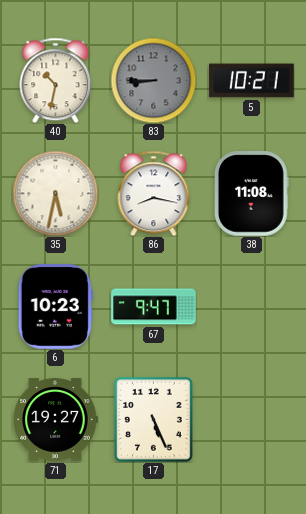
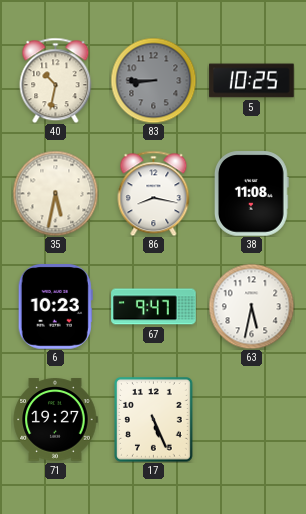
5: 10:21 -> 10:25 (252, 81)
63: none -> 5:32 (251, 306)
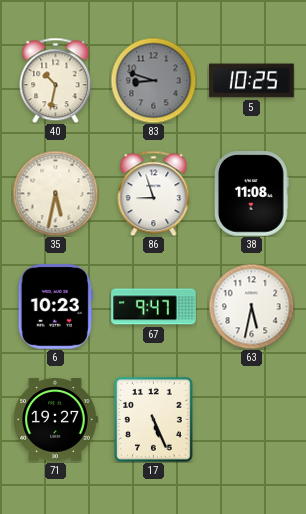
83: 8:45 -> 8:48 (153, 80)
86: 8:17 -> 8:57 (154, 193)
